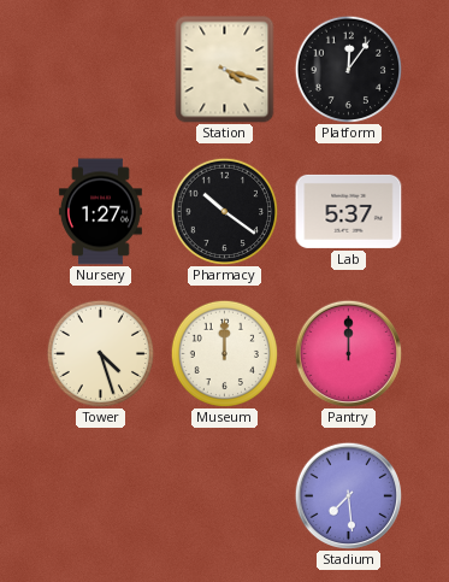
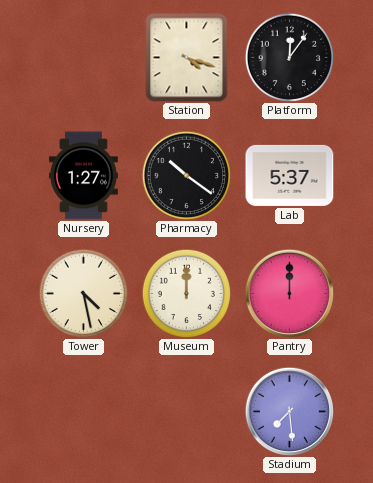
Tower: 4:27 -> 4:28 (83, 293)
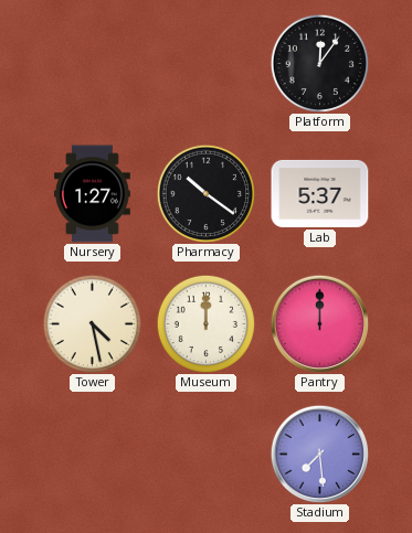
Station: 4:18 -> none (187, 58)
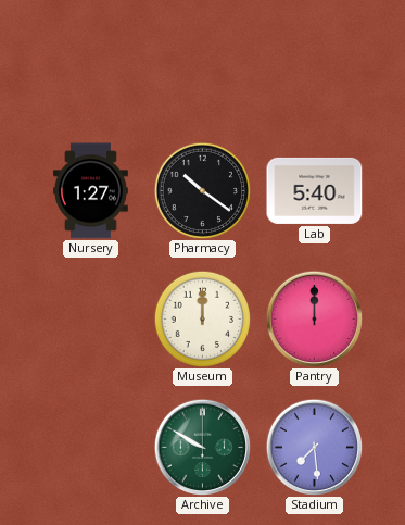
Platform: 12:06 -> none (319, 63)
Lab: 5:37 -> 5:40 (315, 190)
Tower: 4:28 -> none (92, 323)
Archive: none -> 9:50 (202, 447)
